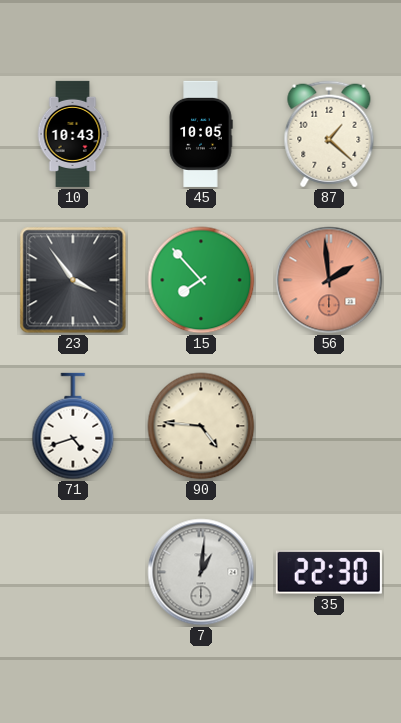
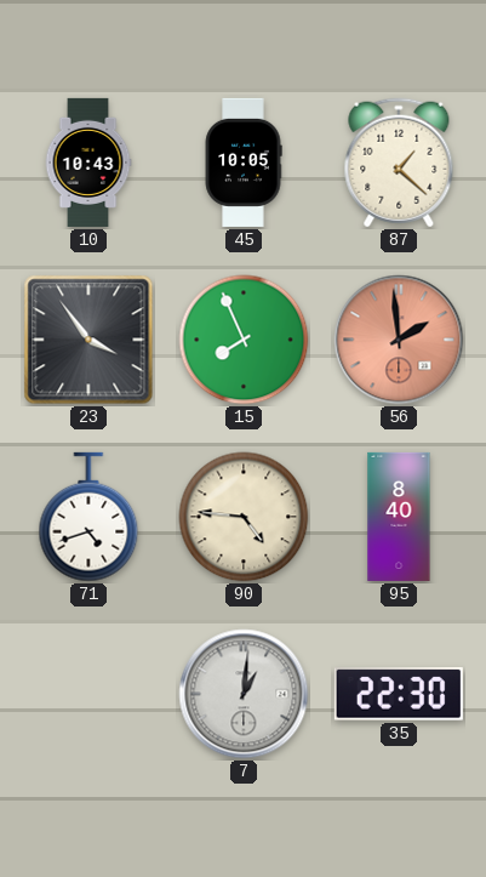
15: 7:53 -> 7:56 (244, 340)
95: none -> 8:40 (399, 517)
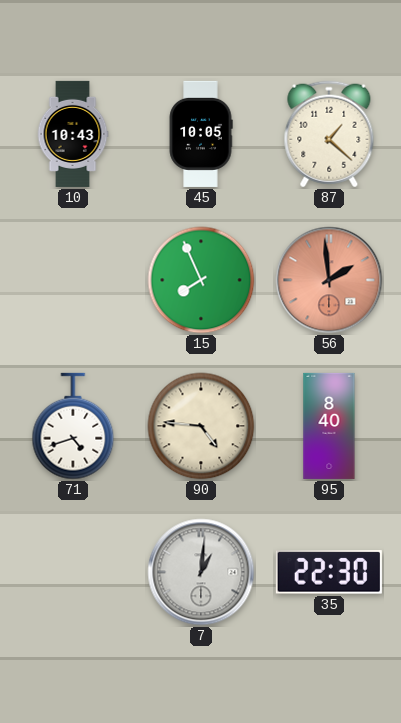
23: 3:54 -> none (88, 340)
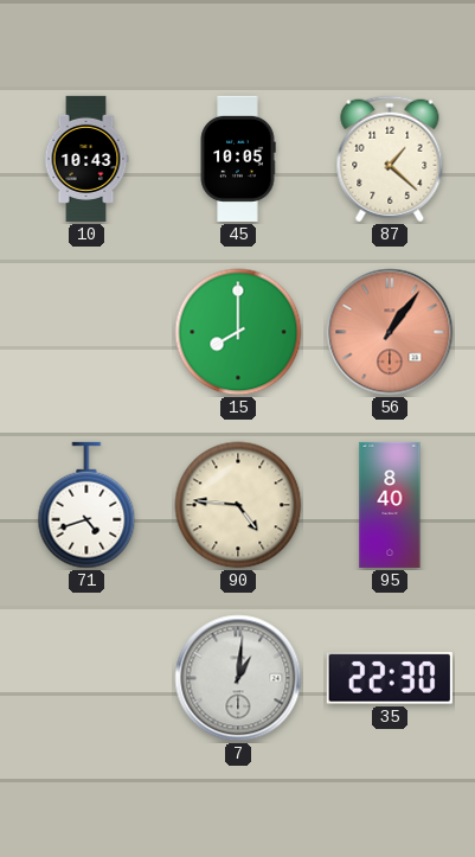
15: 7:56 -> 8:00 (238, 332)
56: 1:59 -> 1:06 (390, 332)
